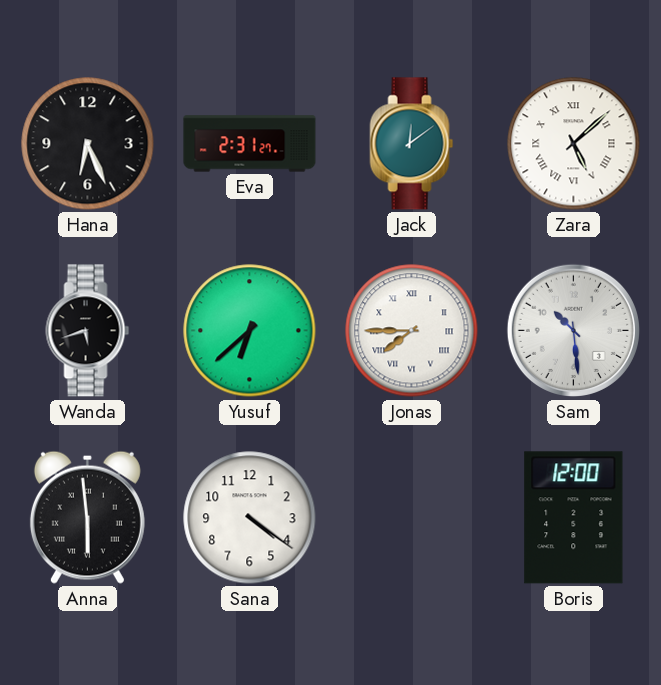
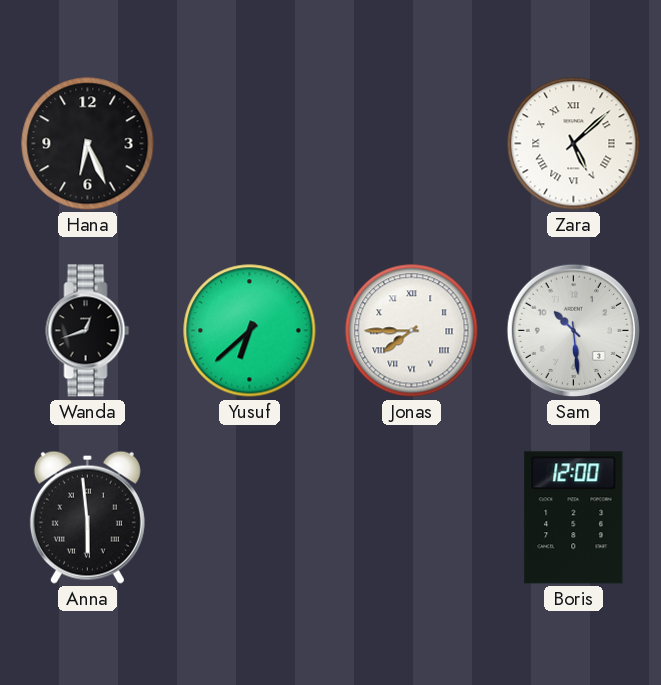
Eva: 2:31 -> none (250, 144)
Jack: 12:09 -> none (412, 144)
Wanda: 5:42 -> 12:42 (88, 331)
Sana: 4:21 -> none (250, 518)
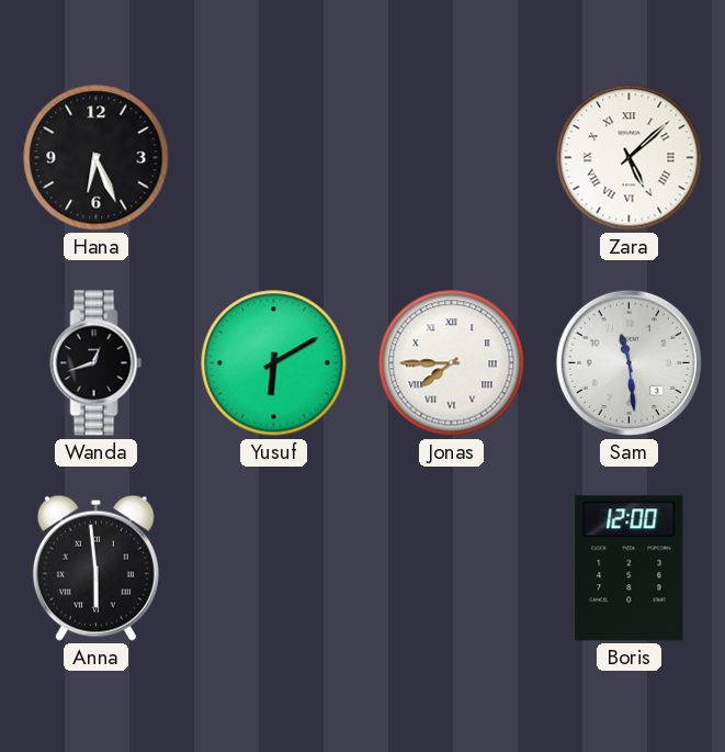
Yusuf: 6:38 -> 6:10 (274, 363)
Sam: 10:29 -> 11:29 (628, 362)
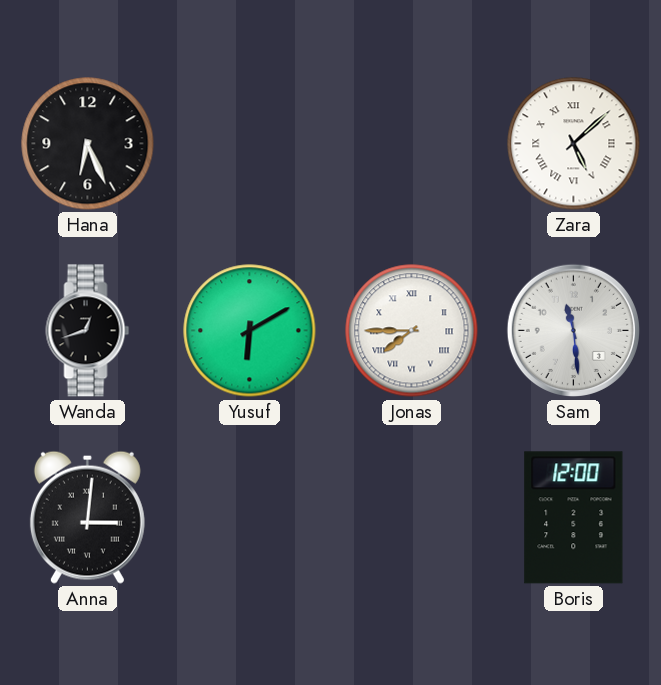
Anna: 5:59 -> 3:01 (87, 517)
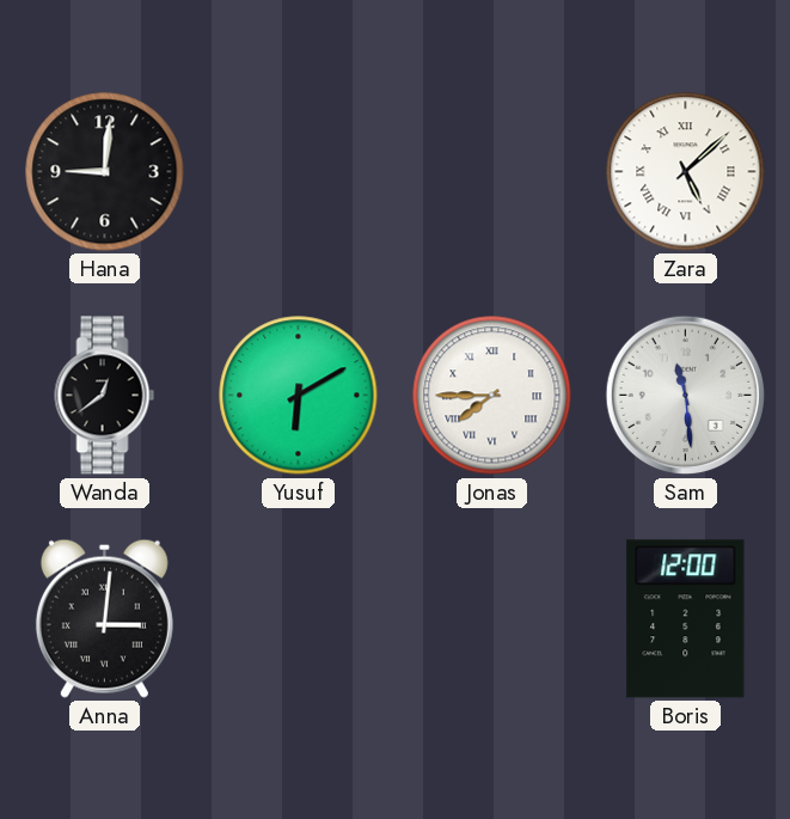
Hana: 6:26 -> 9:01 (105, 172)
Wanda: 12:42 -> 12:39 (105, 396)
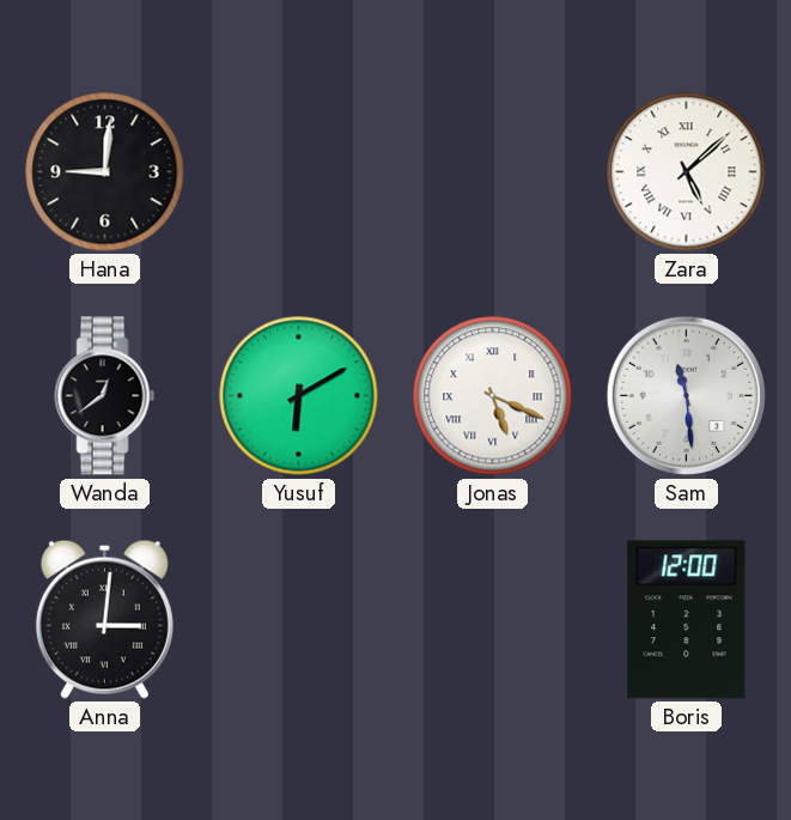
Jonas: 7:45 -> 5:19 (493, 396)
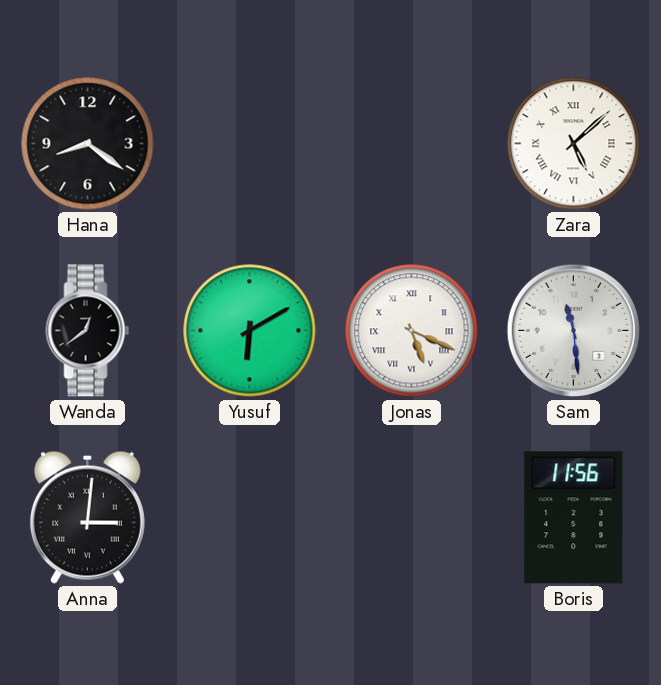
Hana: 9:01 -> 8:21 (88, 144)
Boris: 12:00 -> 11:56 (574, 518)
